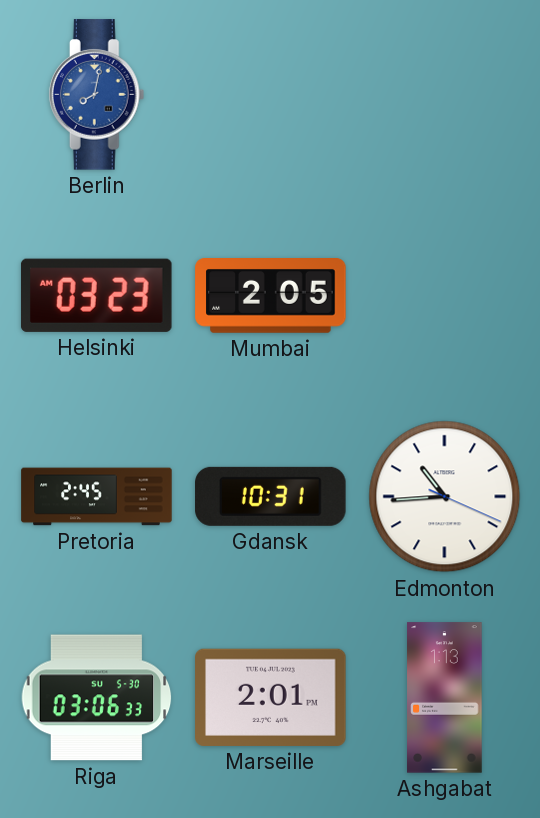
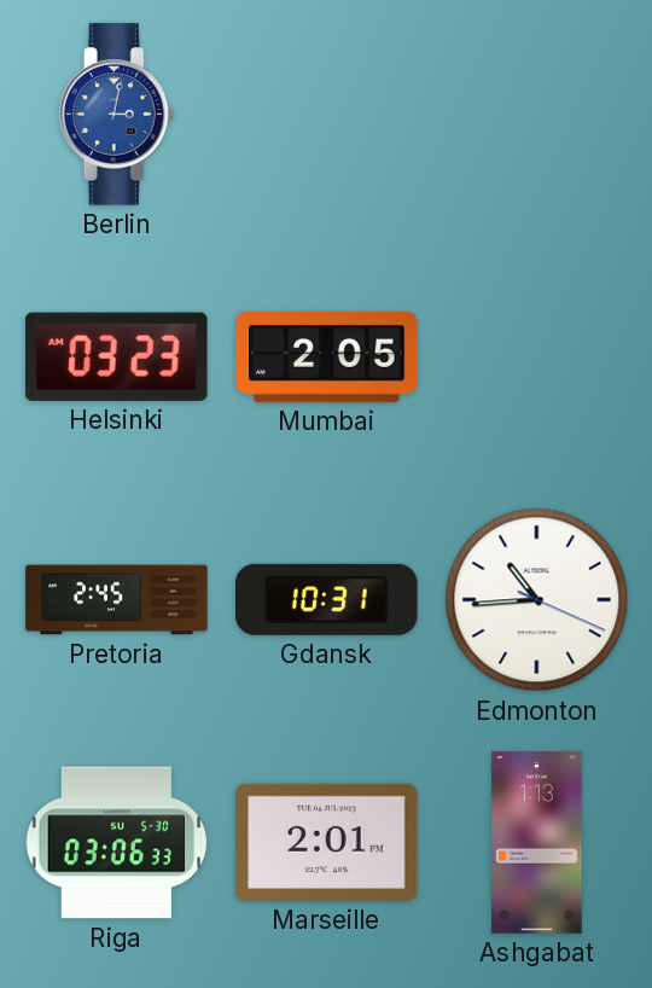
Berlin: 8:02 -> 3:02 (117, 115)
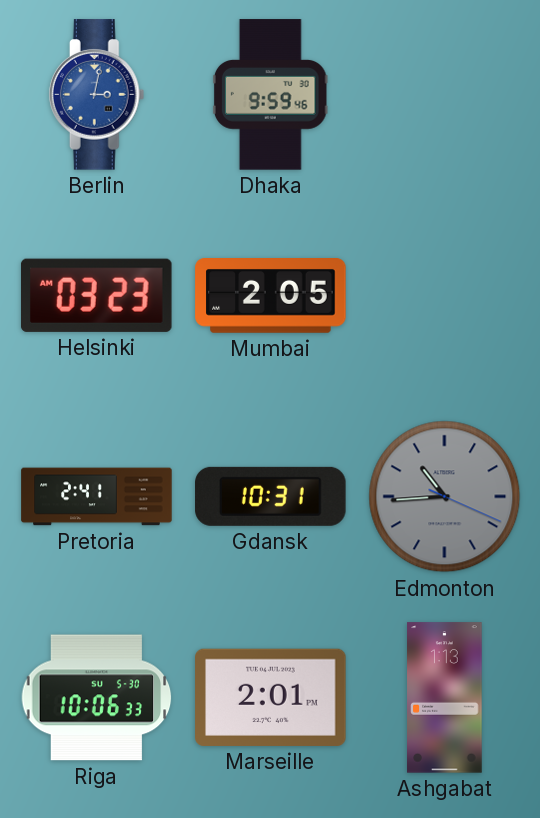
Dhaka: none -> 9:59 (270, 95)
Pretoria: 2:45 -> 2:41 (97, 497)
Edmonton dial: white -> grey (445, 497)
Riga: 03:06 -> 10:06 (97, 698)
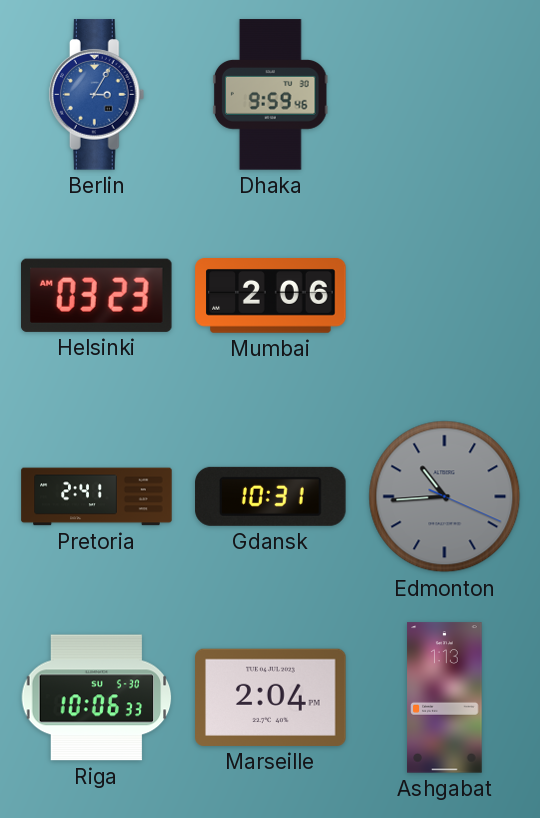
Berlin: 3:02 -> 3:05 (97, 95)
Mumbai: 2:05 -> 2:06 (271, 296)
Marseille: 2:01 -> 2:04 (271, 697)
